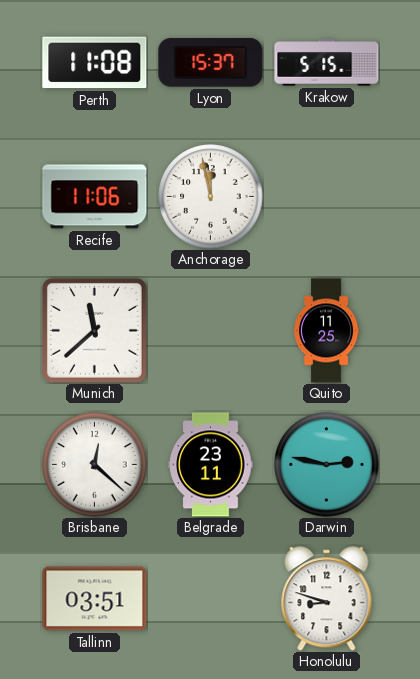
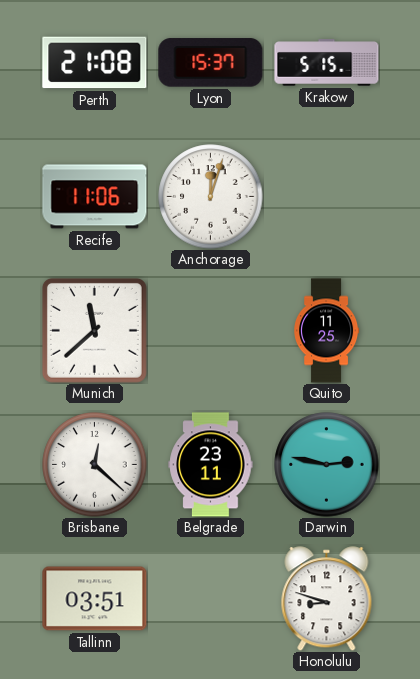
Perth: 11:08 -> 21:08 (95, 63)
Anchorage: 11:58 -> 12:03 (211, 197)
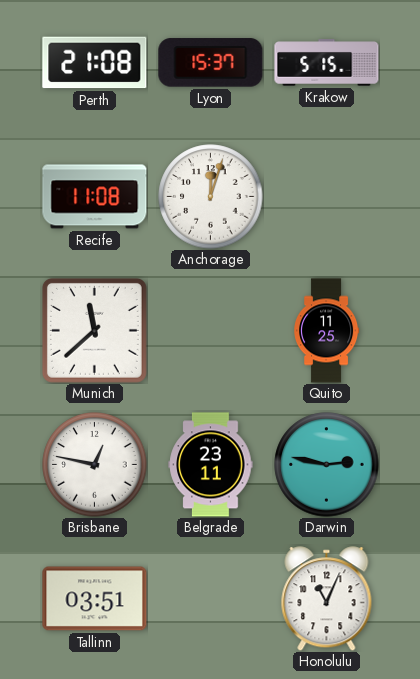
Recife: 11:06 -> 11:08 (95, 197)
Brisbane: 12:22 -> 12:47 (95, 465)
Honolulu: 8:48 -> 11:04 (327, 599)
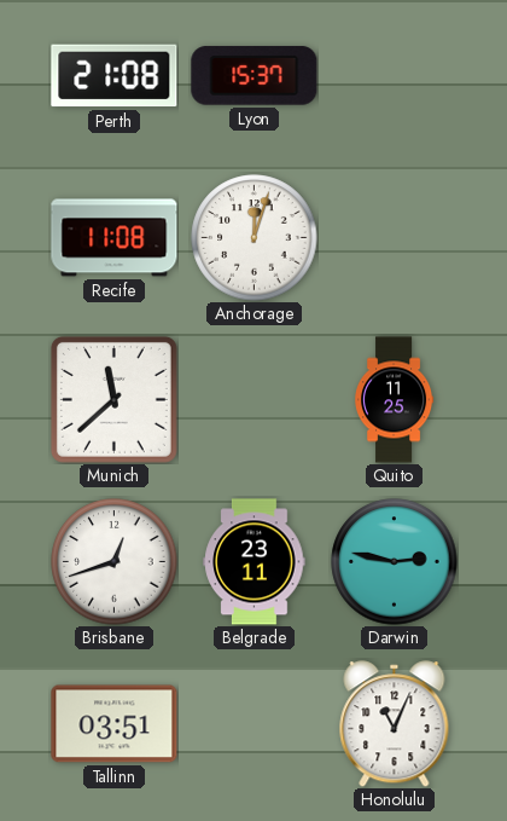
Krakow: 5:15 -> none (327, 63)
Brisbane: 12:47 -> 12:42 (115, 562)
